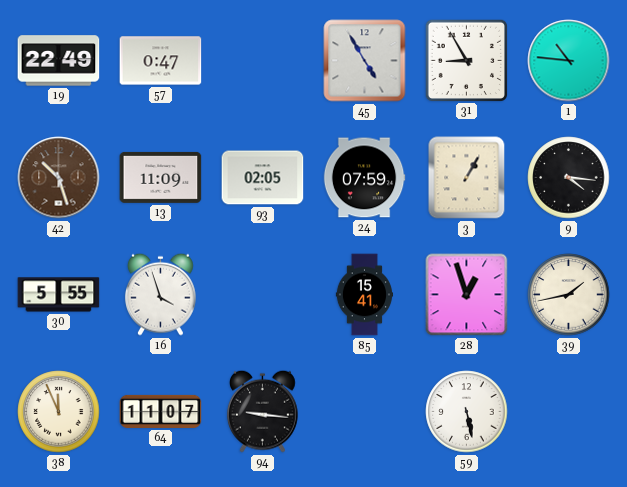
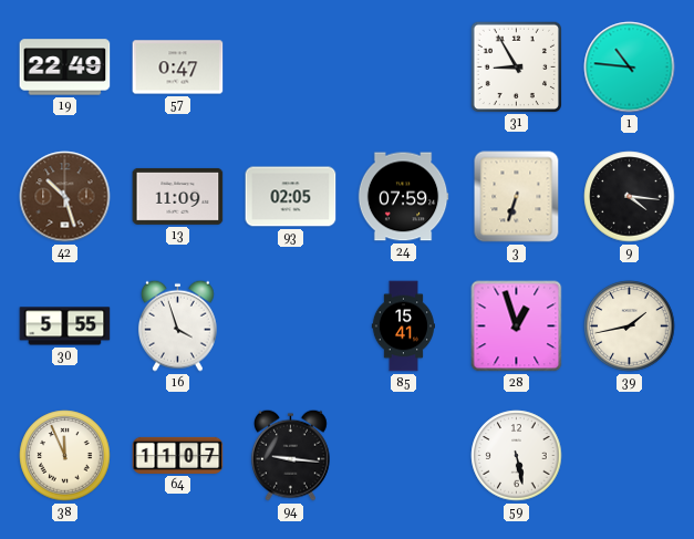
45: 4:55 -> none (365, 61)
3: 1:05 -> 6:33 (517, 197)
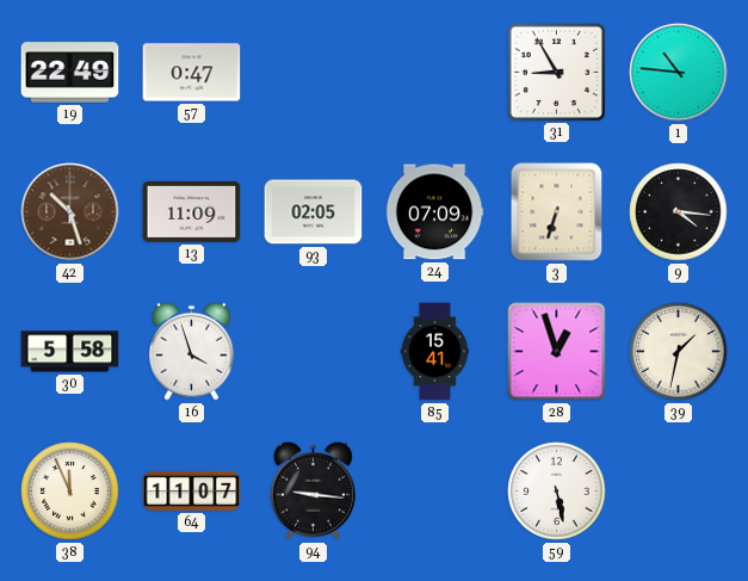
24: 07:59 -> 07:09 (434, 212)
30: 5:55 -> 5:58 (70, 352)
39: 1:43 -> 1:32 (679, 352)
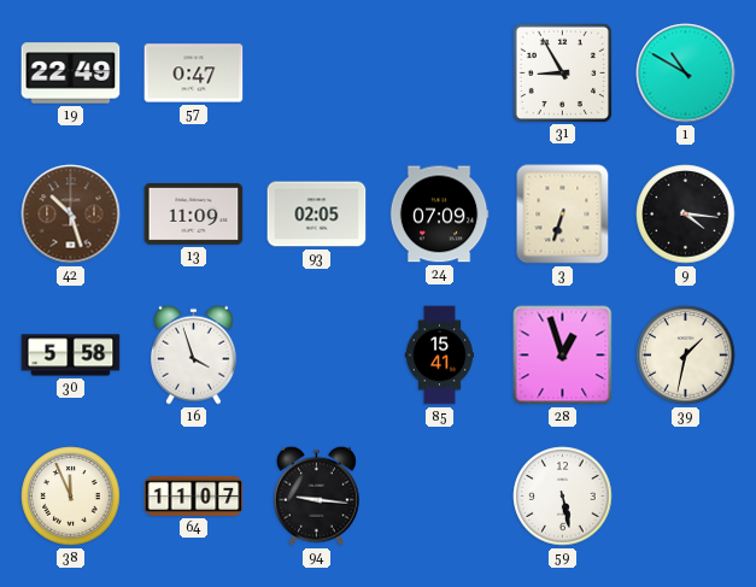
1: 10:46 -> 10:50 (686, 74)
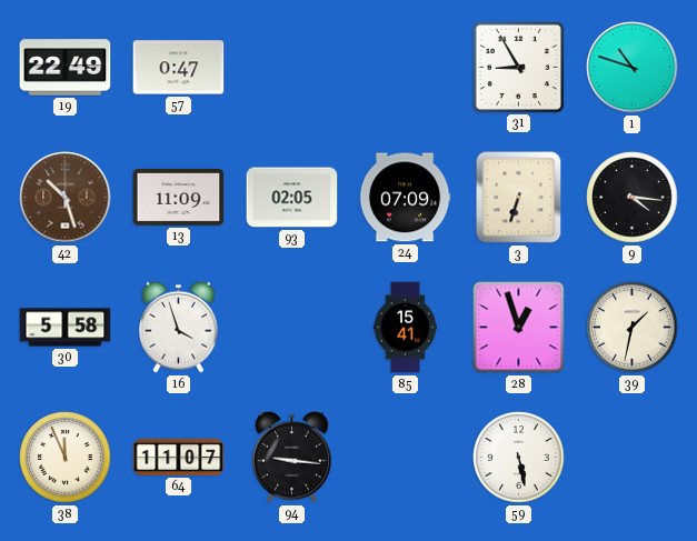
1: 10:50 -> 10:48 (633, 68)
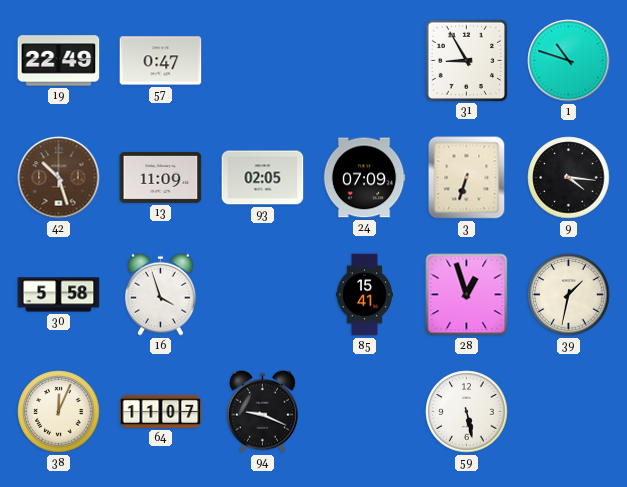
38: 11:56 -> 12:04 (59, 412)
94: 9:16 -> 9:19 (262, 411)
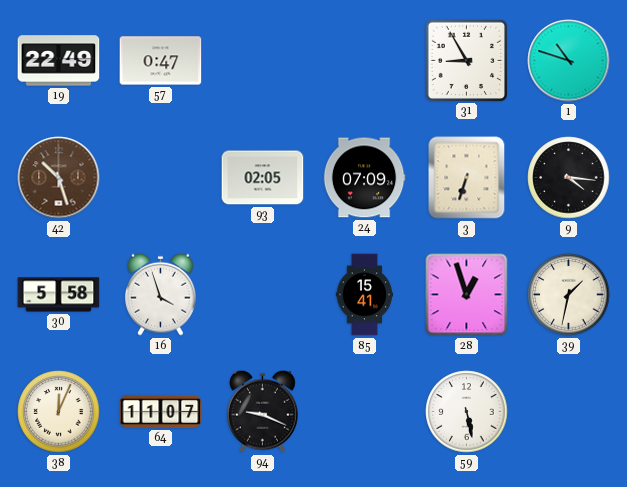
13: 11:09 -> none (161, 177)
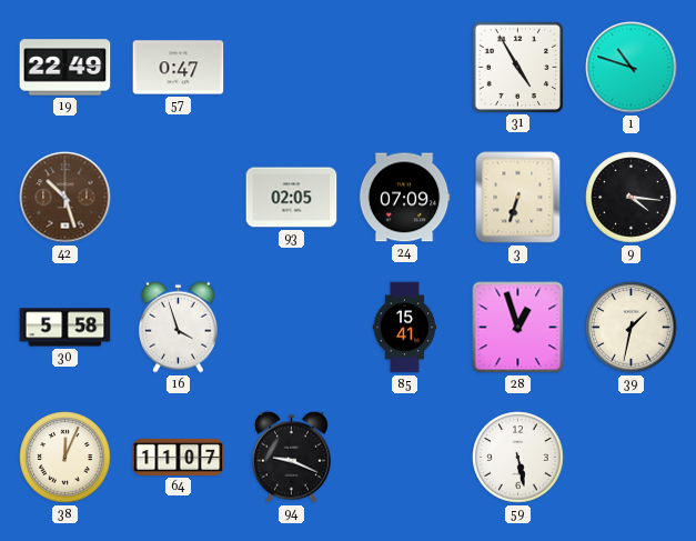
31: 8:55 -> 4:55 (517, 67)
